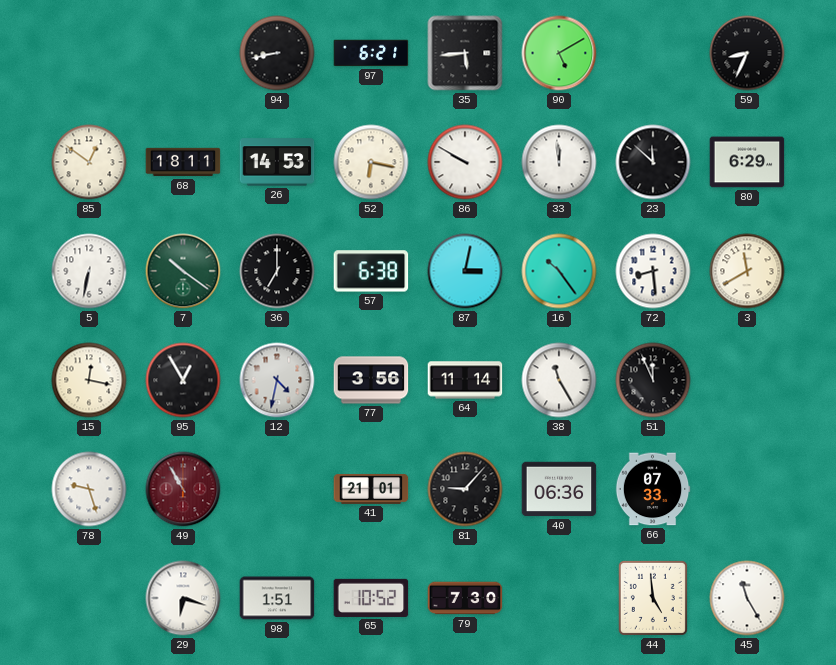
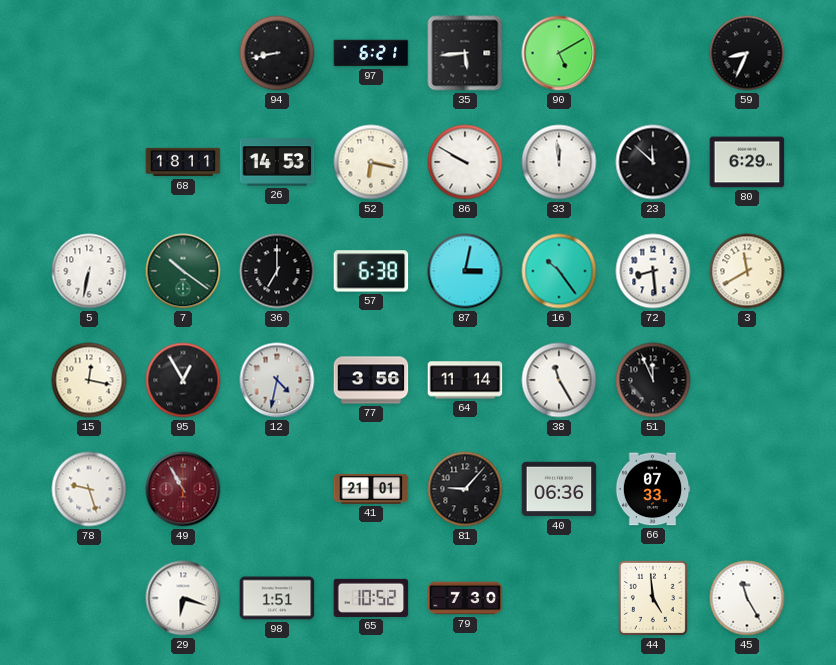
85: 12:51 -> none (89, 162)
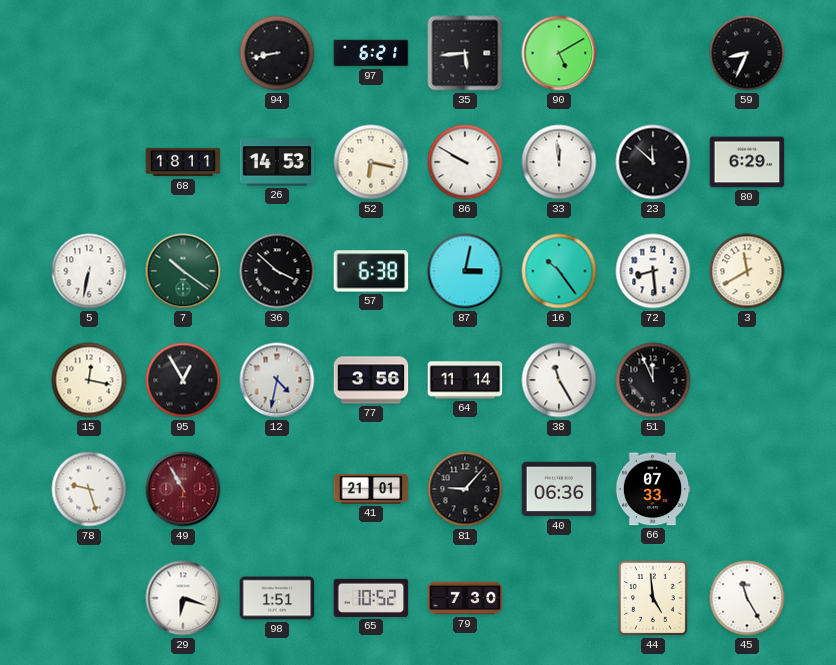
36: 7:00 -> 3:52 (277, 271)
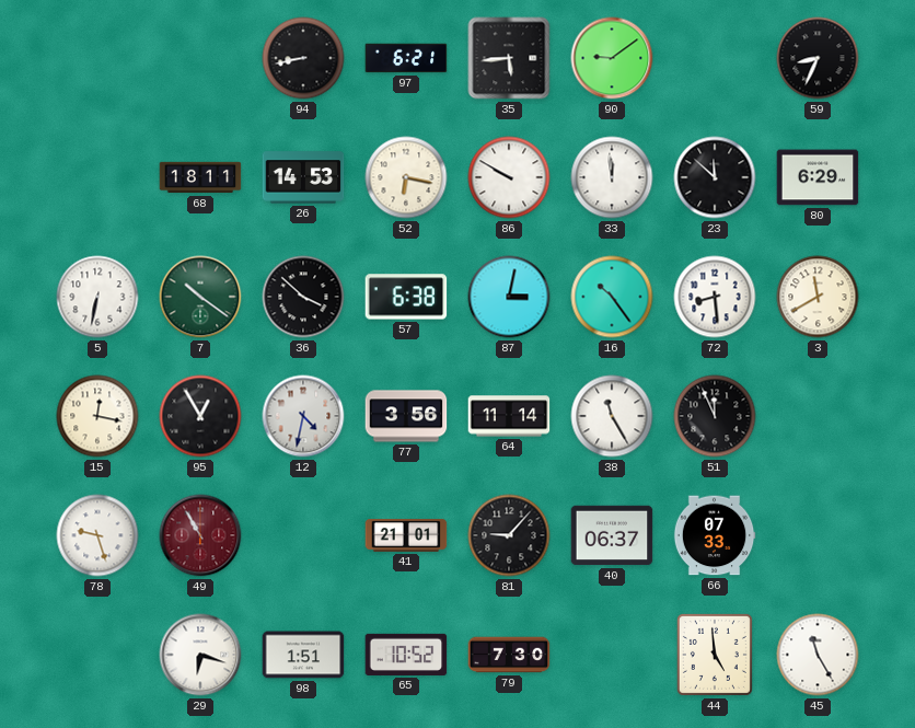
90: 5:10 -> 9:09 (612, 58)
40: 06:36 -> 06:37 (612, 535)
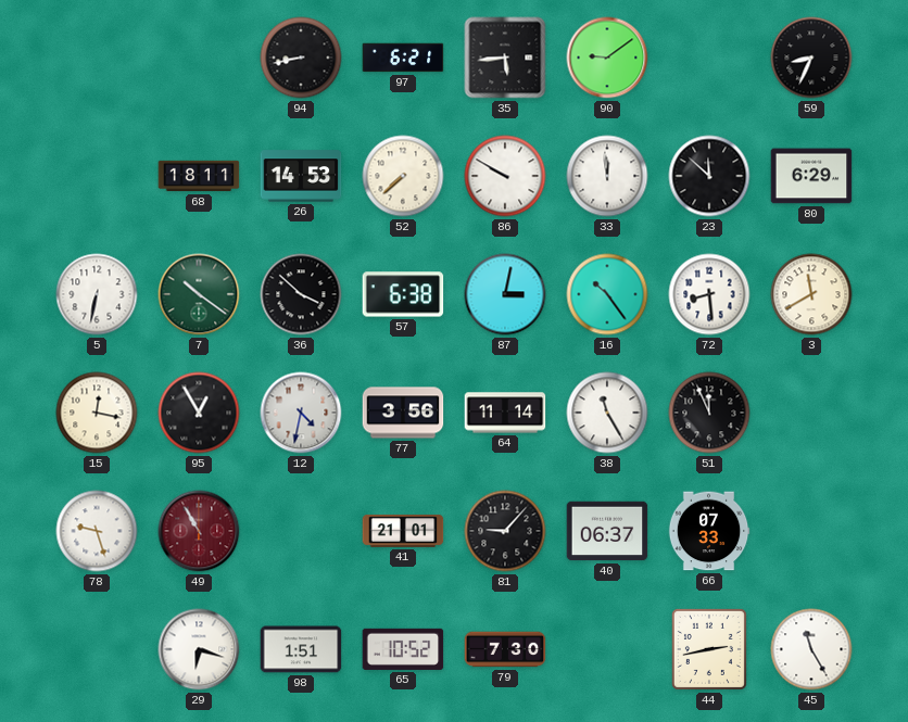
52: 6:17 -> 7:38 (403, 176)
44: 4:59 -> 2:43 (709, 649)
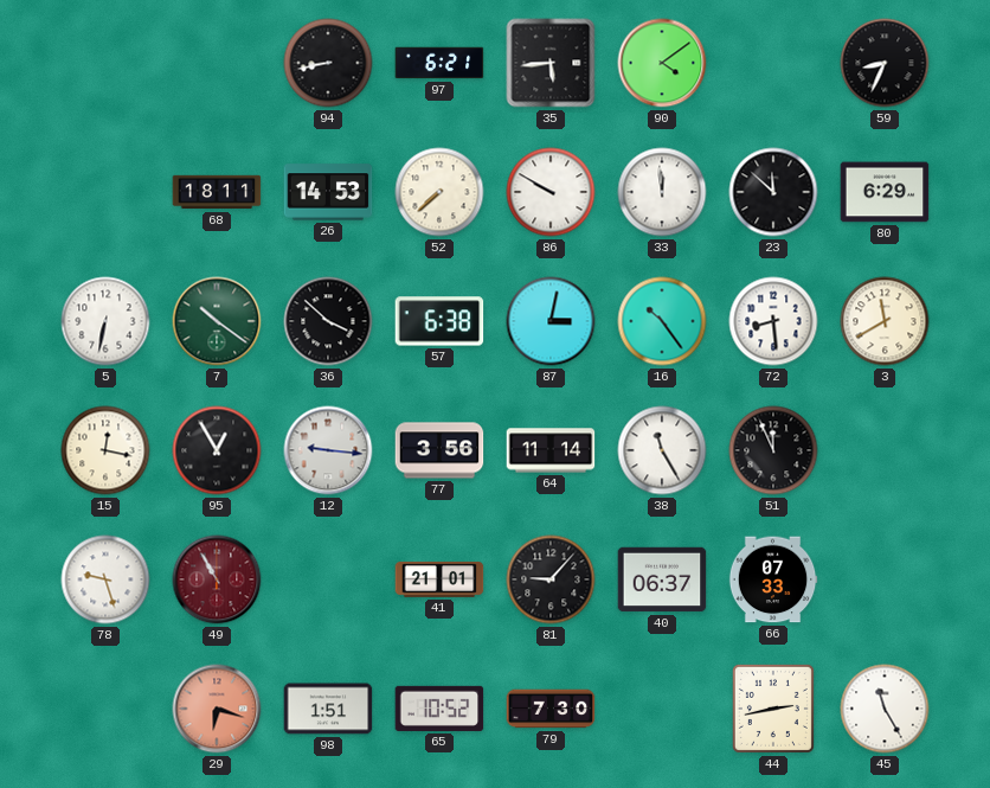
90: 9:09 -> 4:09 (662, 63)
12: 4:32 -> 9:16 (328, 450)
29 dial: white -> salmon (217, 709)
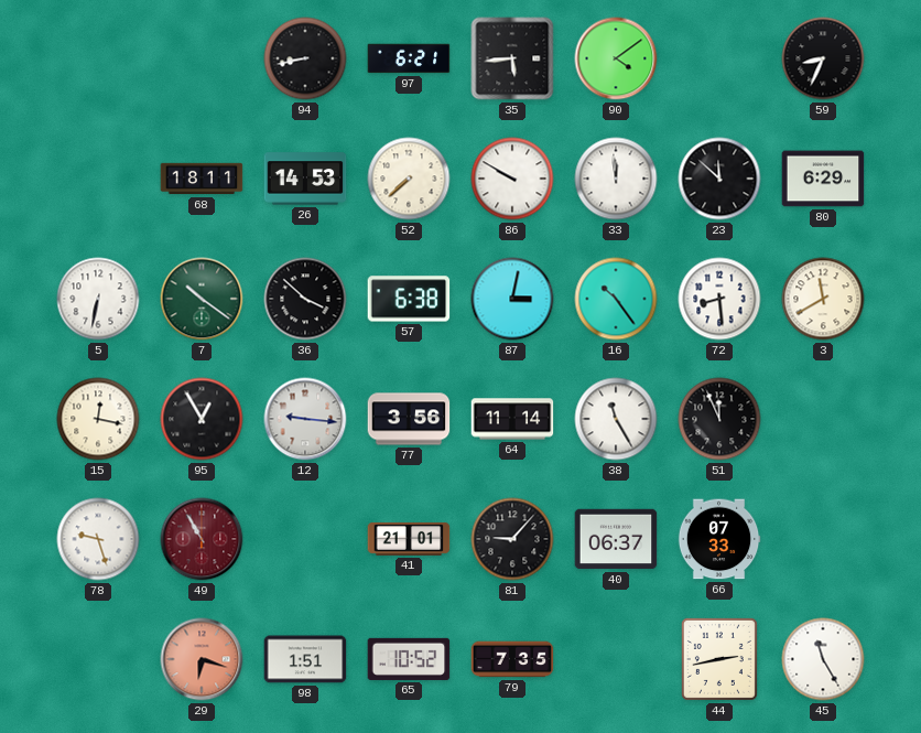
79: 7:30 -> 7:35 (512, 659)
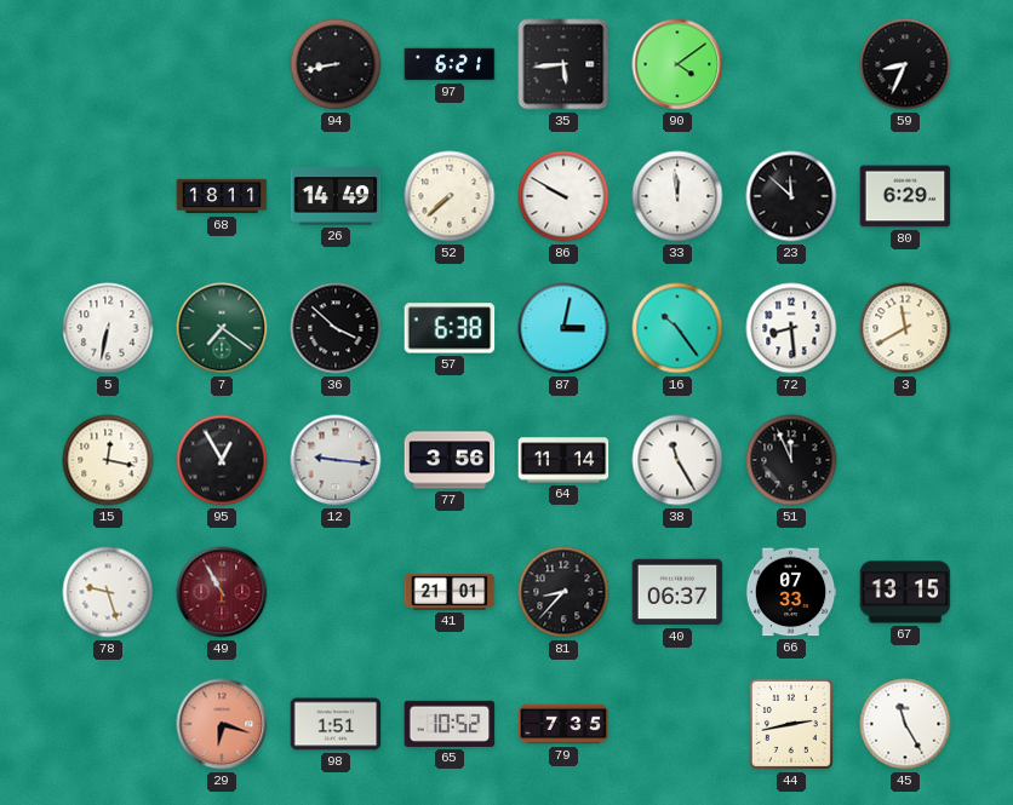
26: 14:53 -> 14:49 (336, 196)
7: 10:21 -> 7:21 (222, 328)
81: 9:07 -> 8:37 (563, 592)
67: none -> 13:15 (905, 592)
